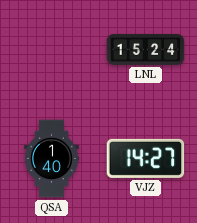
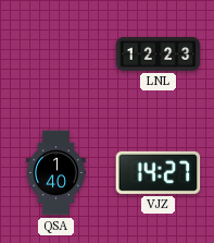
LNL: 15:24 -> 12:23 (159, 53)
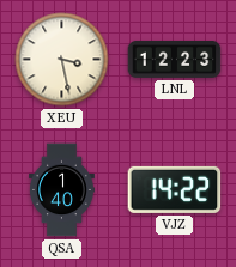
XEU: none -> 3:28 (62, 60)
VJZ: 14:27 -> 14:22 (175, 189)
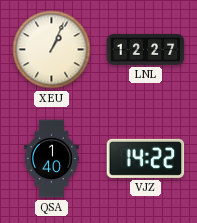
XEU: 3:28 -> 1:04 (52, 50)
LNL: 12:23 -> 12:27 (146, 49)
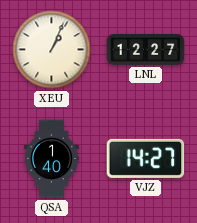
VJZ: 14:22 -> 14:27 (146, 158)
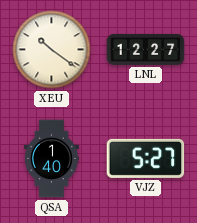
XEU: 1:04 -> 10:21 (52, 50)
VJZ: 14:27 -> 5:27 (146, 158)
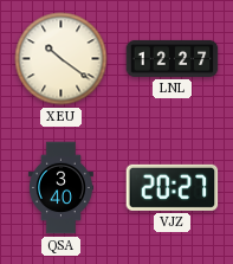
QSA: 1:40 -> 3:40 (60, 188)
VJZ: 5:27 -> 20:27 (173, 187)
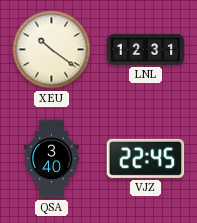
LNL: 12:27 -> 12:31 (146, 49)
VJZ: 20:27 -> 22:45 (146, 158)
